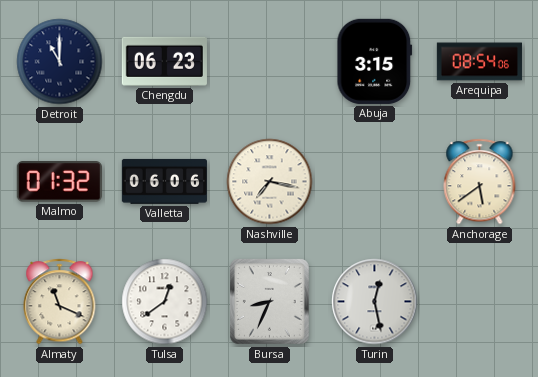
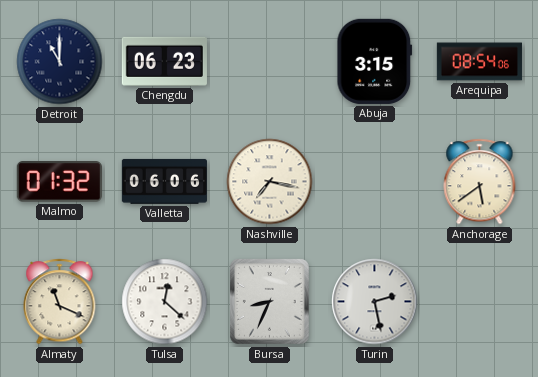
Tulsa: 12:39 -> 12:22 (165, 302)
Turin: 12:28 -> 2:28 (375, 302)
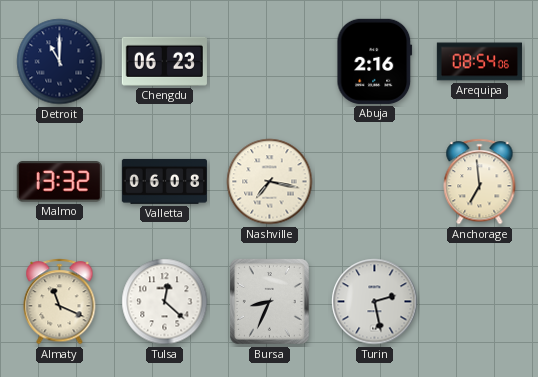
Abuja: 3:15 -> 2:16 (375, 61)
Malmo: 01:32 -> 13:32 (59, 182)
Valletta: 06:06 -> 06:08 (164, 181)
Anchorage: 5:39 -> 6:59 (480, 182)
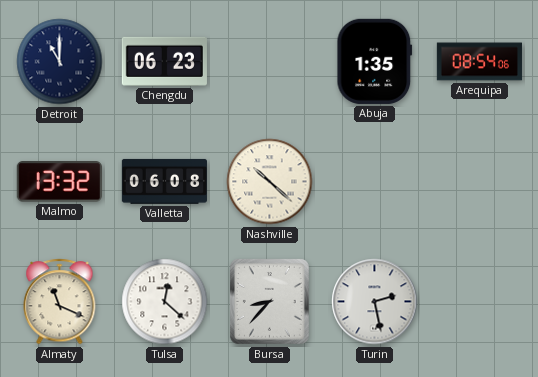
Abuja: 2:16 -> 1:35 (375, 61)
Nashville: 7:17 -> 10:22 (270, 182)
Anchorage: 6:59 -> none (480, 182)
Bursa: 8:34 -> 8:37 (269, 301)
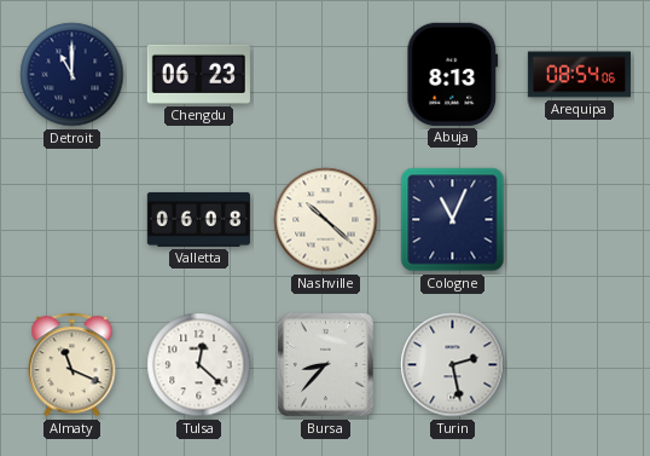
Abuja: 1:35 -> 8:13 (453, 74)
Malmo: 13:32 -> none (59, 182)
Cologne: none -> 11:04 (453, 220)
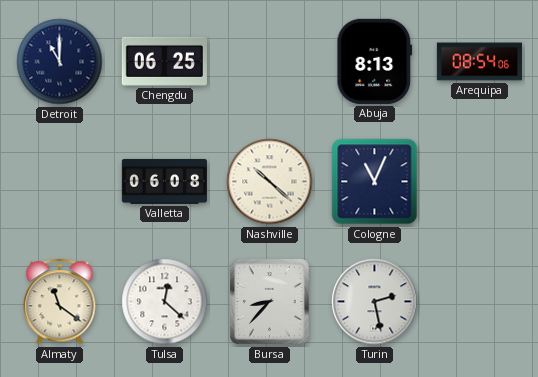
Chengdu: 06:23 -> 06:25 (164, 61)
Almaty: 11:19 -> 11:21 (60, 302)
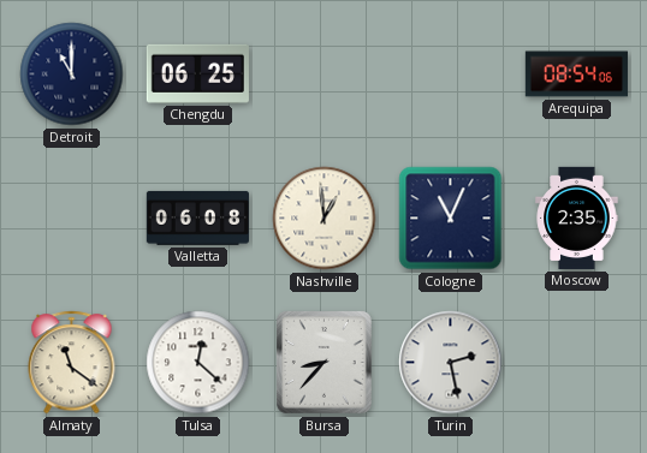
Abuja: 8:13 -> none (375, 61)
Nashville: 10:22 -> 12:59 (325, 219)
Moscow: none -> 2:35 (577, 217)
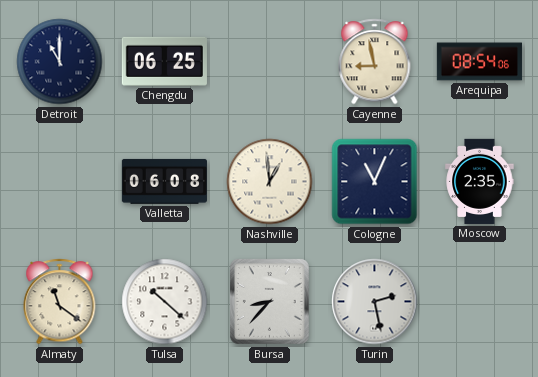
Cayenne: none -> 8:58 (375, 62)
Tulsa: 12:22 -> 10:22 (165, 302)
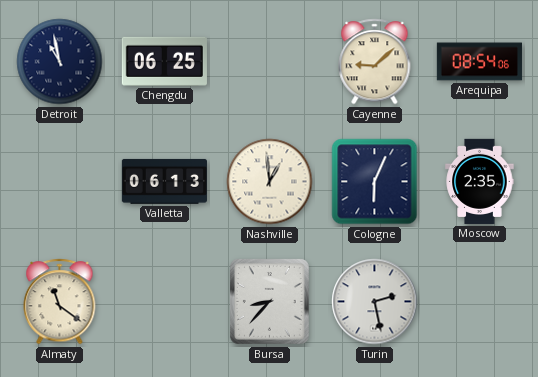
Detroit: 11:00 -> 10:58 (60, 62)
Cayenne: 8:58 -> 9:08 (375, 62)
Valletta: 06:08 -> 06:13 (164, 181)
Cologne: 11:04 -> 6:04 (375, 182)
Tulsa: 10:22 -> none (165, 302)
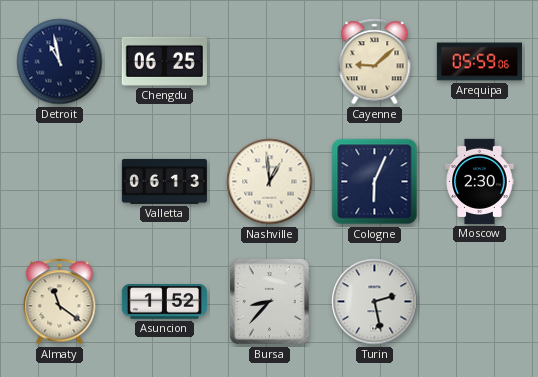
Arequipa: 08:54 -> 05:59 (479, 62)
Moscow: 2:35 -> 2:30 (480, 181)
Asuncion: none -> 1:52 (164, 302)
